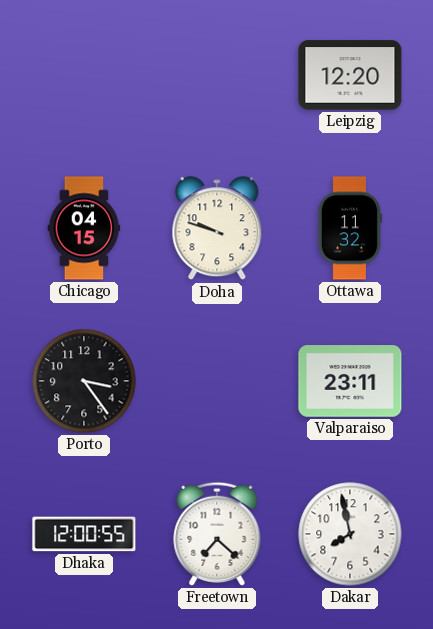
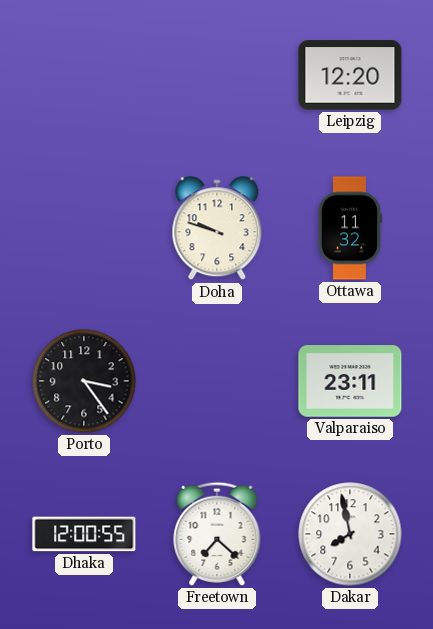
Chicago: 04:15 -> none (84, 228)
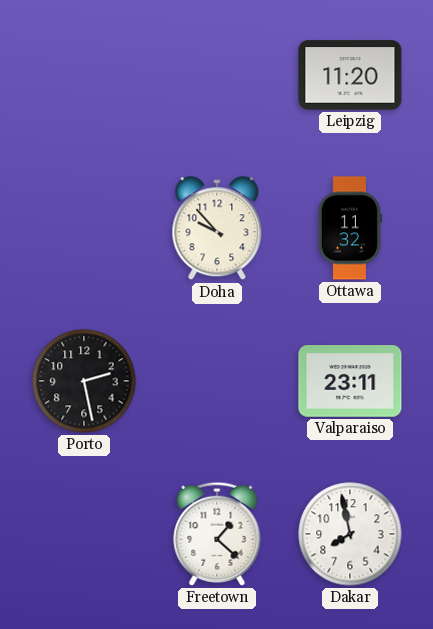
Leipzig: 12:20 -> 11:20 (350, 75)
Doha: 9:48 -> 9:53 (217, 229)
Porto: 3:24 -> 2:28 (84, 381)
Dhaka: 12:00 -> none (84, 534)
Freetown: 7:22 -> 1:22 (217, 534)
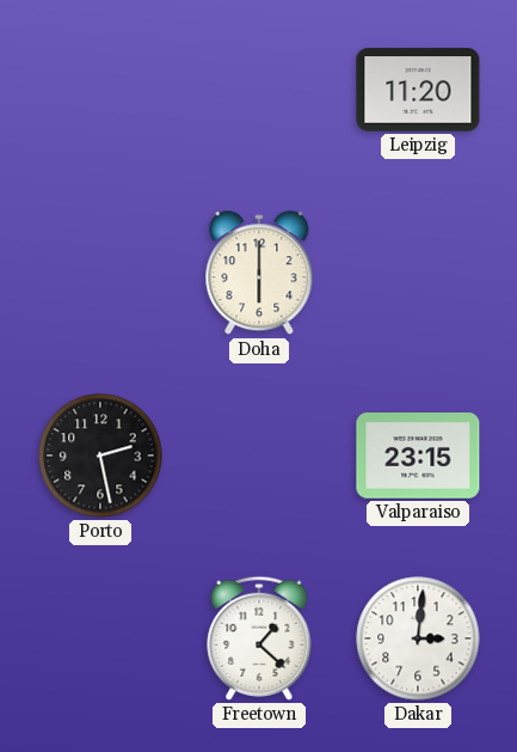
Doha: 9:53 -> 6:00 (259, 274)
Ottawa: 11:32 -> none (349, 228)
Valparaiso: 23:11 -> 23:15 (418, 456)
Dakar: 7:58 -> 3:01 (418, 638)
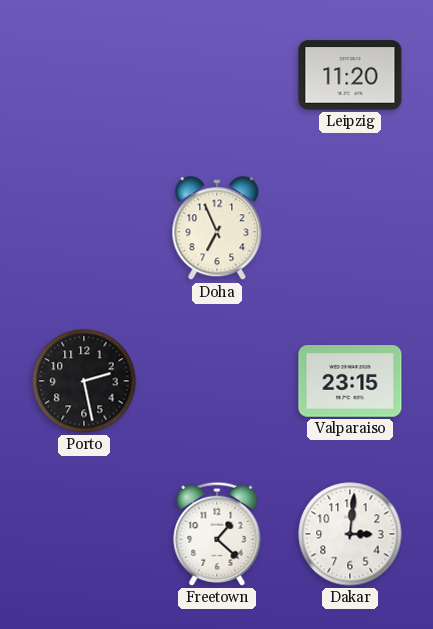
Doha: 6:00 -> 6:56 (217, 229)
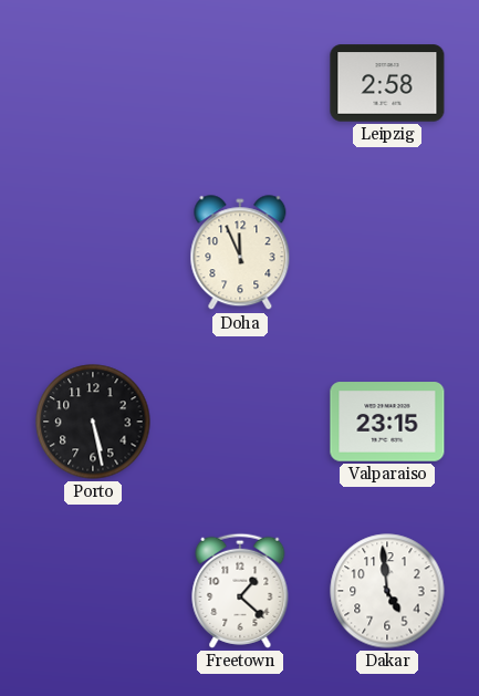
Leipzig: 11:20 -> 2:58 (387, 83)
Doha: 6:56 -> 11:56 (240, 253)
Porto: 2:28 -> 5:28 (93, 422)
Dakar: 3:01 -> 4:59 (387, 591)
